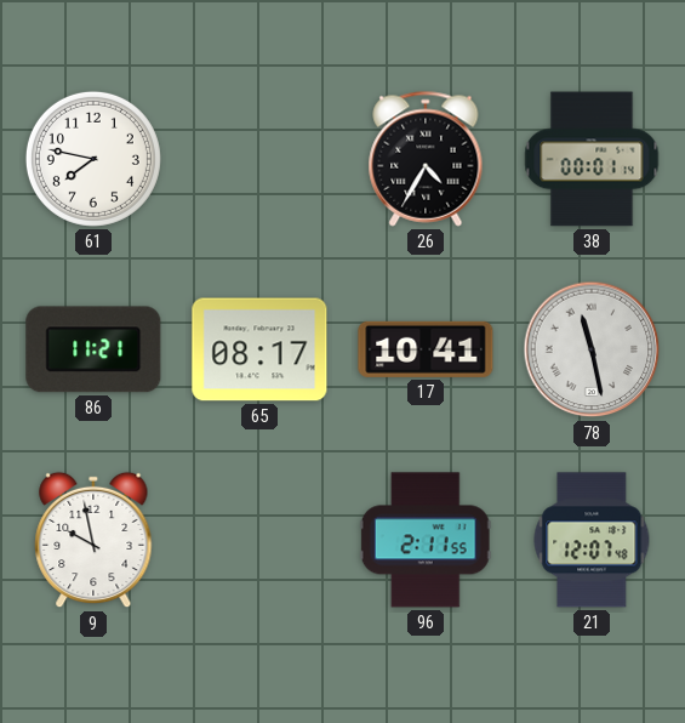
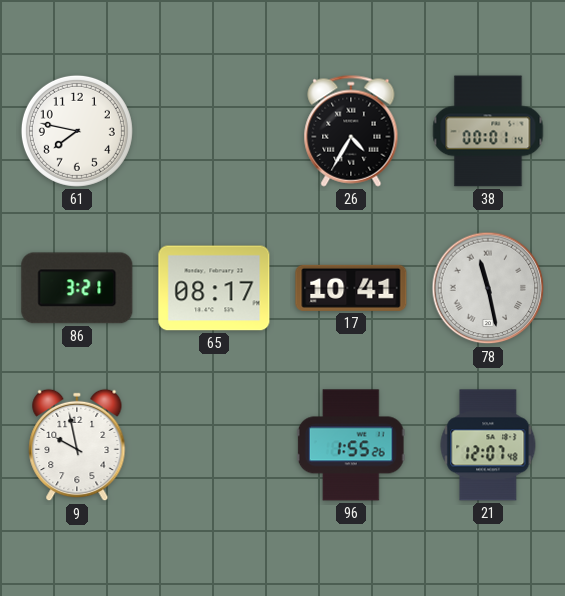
86: 11:21 -> 3:21 (77, 288)
96: 2:11 -> 1:55 (351, 445)
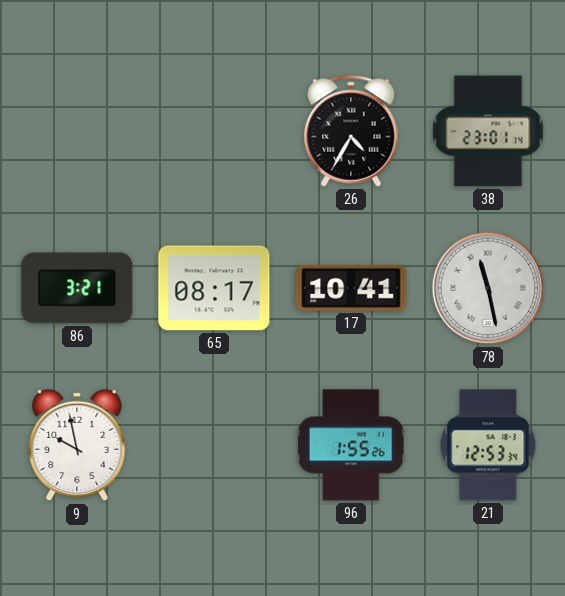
61: 7:47 -> none (77, 131)
38: 00:01 -> 23:01 (488, 131)
21: 12:07 -> 12:53 (488, 445)
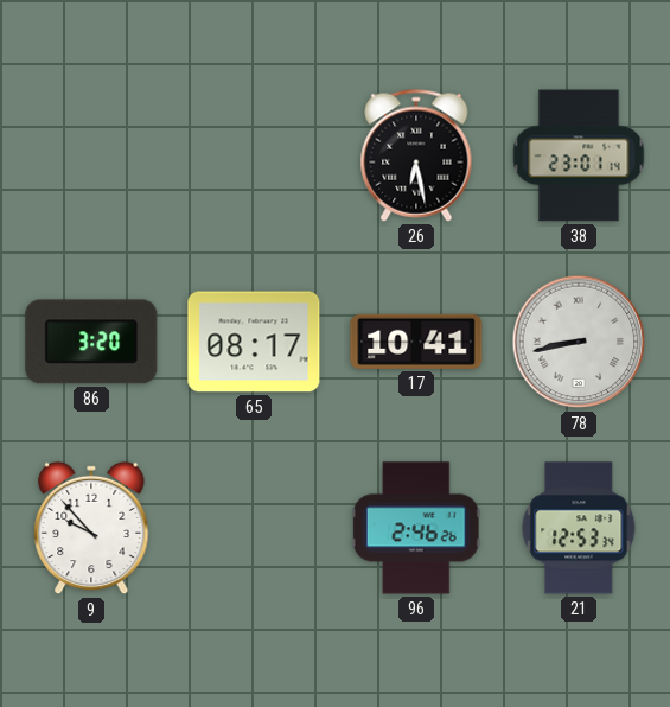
26: 4:35 -> 6:28 (416, 155)
86: 3:21 -> 3:20 (91, 342)
78: 11:28 -> 8:43 (579, 342)
9: 9:58 -> 9:53 (91, 528)
96: 1:55 -> 2:46 (416, 528)
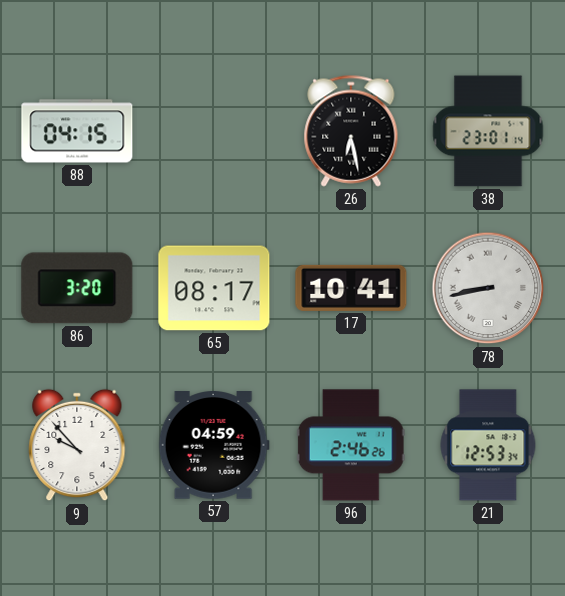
88: none -> 04:15 (77, 131)
57: none -> 04:59 (214, 446)
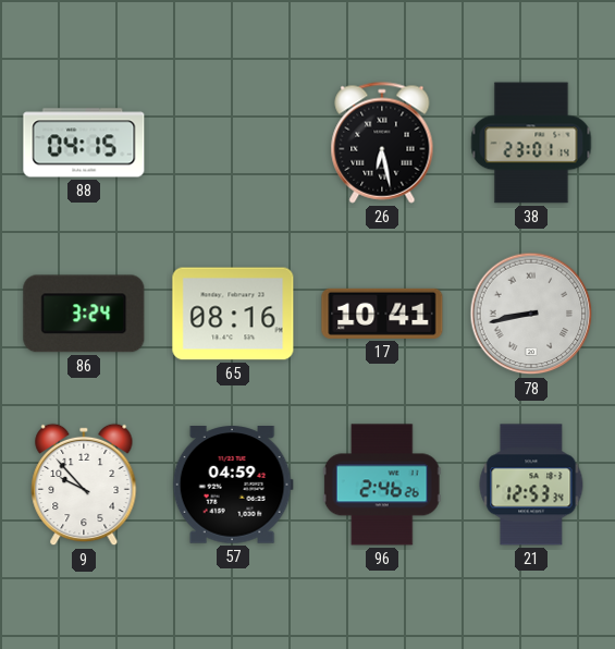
86: 3:20 -> 3:24 (84, 314)
65: 08:17 -> 08:16 (233, 314)
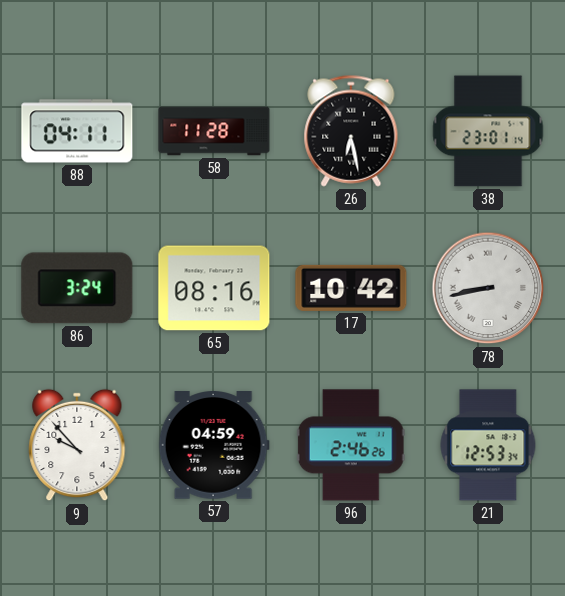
88: 04:15 -> 04:11 (77, 131)
58: none -> 11:28 (214, 131)
17: 10:41 -> 10:42 (351, 288)
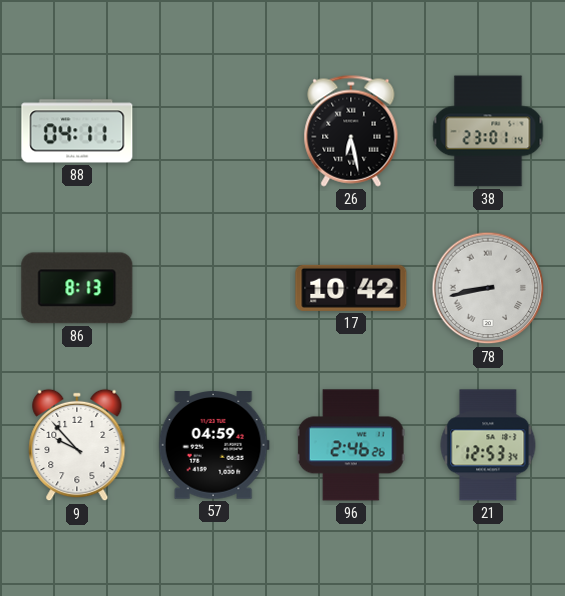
58: 11:28 -> none (214, 131)
86: 3:24 -> 8:13 (77, 288)
65: 08:16 -> none (214, 288)
